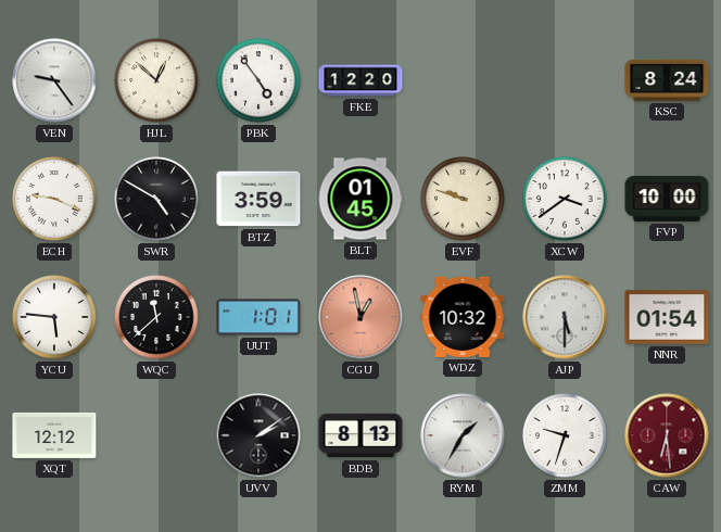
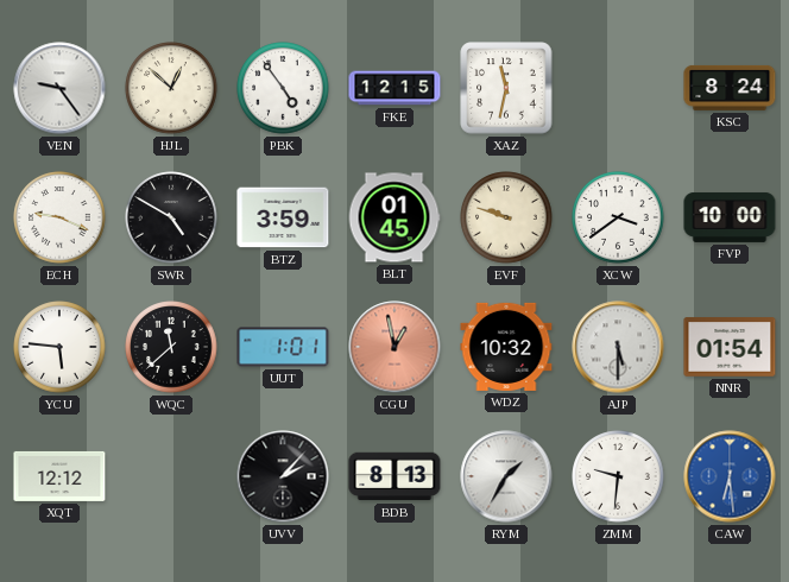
FKE: 12:20 -> 12:15 (394, 88)
XAZ: none -> 11:32 (506, 88)
UVV: 2:09 -> 2:07 (283, 476)
ZMM: 9:33 -> 9:31 (618, 476)
CAW dial: burgundy -> blue (730, 476)
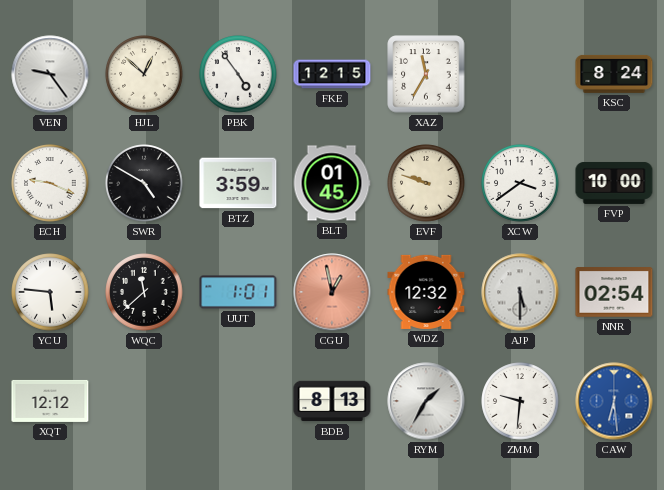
XAZ: 11:32 -> 11:35 (426, 74)
WDZ: 10:32 -> 12:32 (426, 292)
NNR: 01:54 -> 02:54 (614, 292)
UVV: 2:07 -> none (283, 476)
